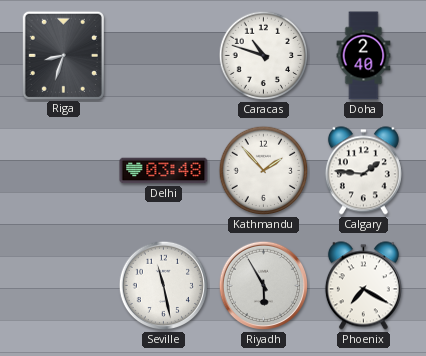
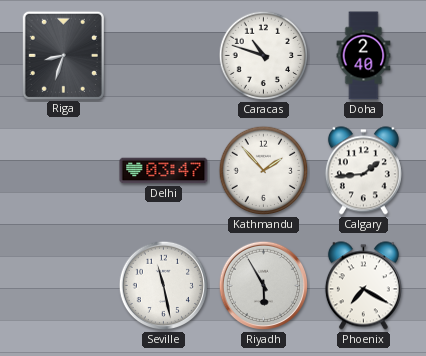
Delhi: 03:48 -> 03:47 (164, 171)
Calgary: 1:46 -> 1:44 (363, 171)
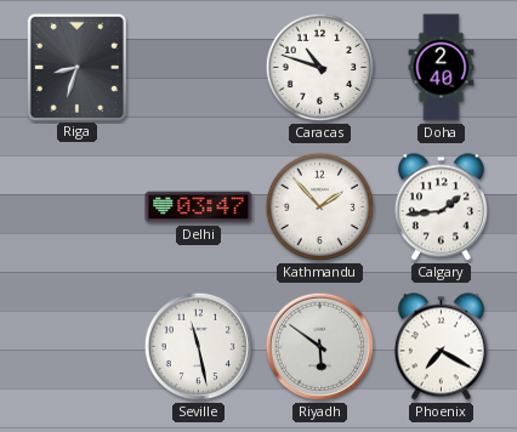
Riyadh: 5:55 -> 5:51 (320, 347)
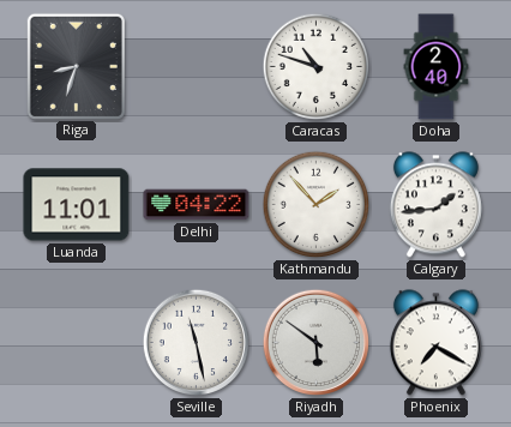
Luanda: none -> 11:01 (77, 205)
Delhi: 03:47 -> 04:22 (197, 205)
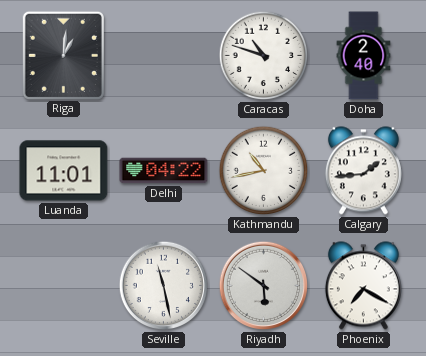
Riga: 8:33 -> 1:01 (63, 55)
Kathmandu: 1:53 -> 10:43 (264, 171)
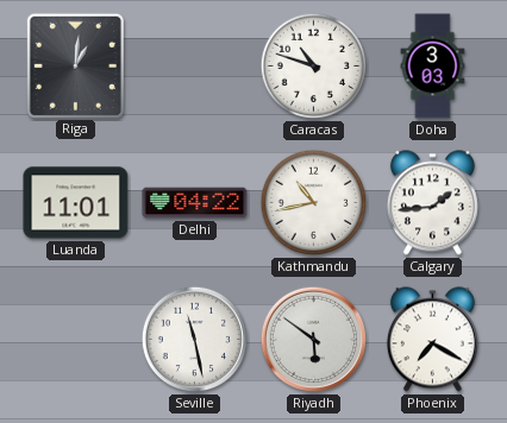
Doha: 2:40 -> 3:03 (433, 67)
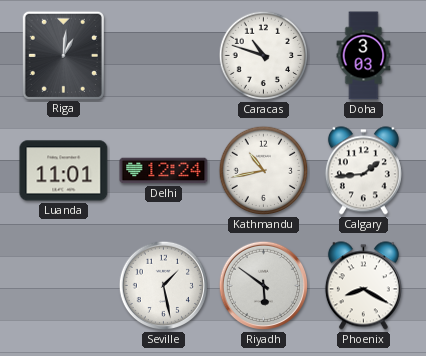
Delhi: 04:22 -> 12:24 (164, 171)
Seville: 11:28 -> 1:28 (164, 286)
Phoenix: 7:20 -> 8:20 (363, 286)
